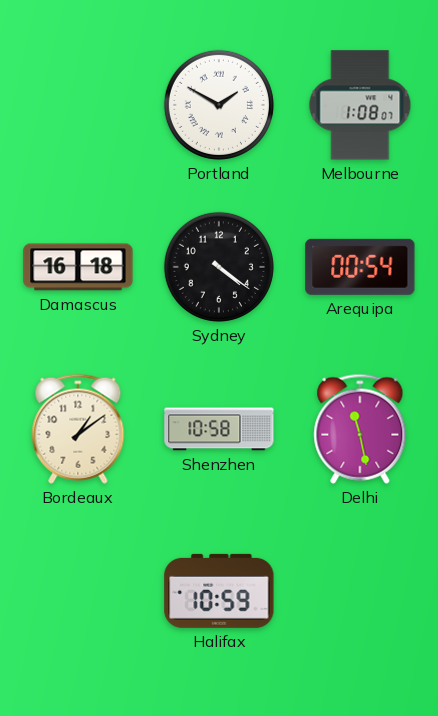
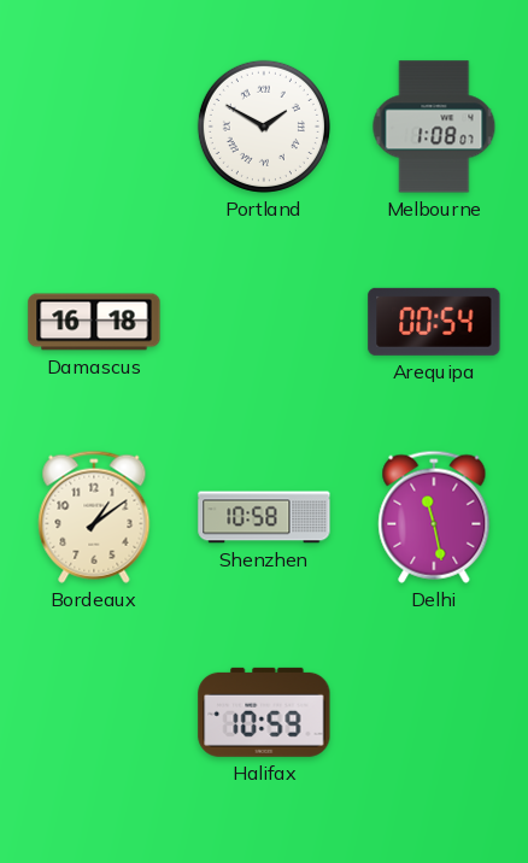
Sydney: 4:21 -> none (219, 267)
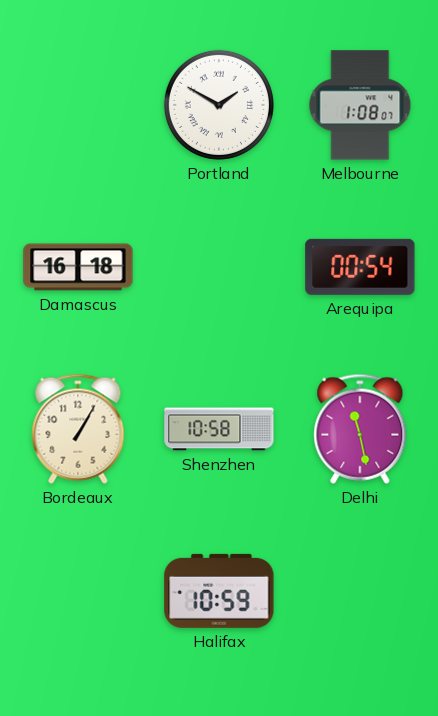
Bordeaux: 1:09 -> 1:05 (78, 429)
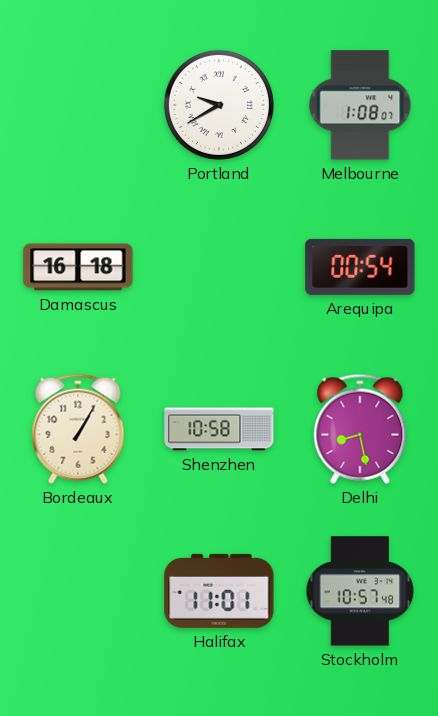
Portland: 1:50 -> 9:40 (219, 105)
Delhi: 11:28 -> 8:28 (360, 429)
Halifax: 10:59 -> 11:01 (219, 591)
Stockholm: none -> 10:57 (360, 591)
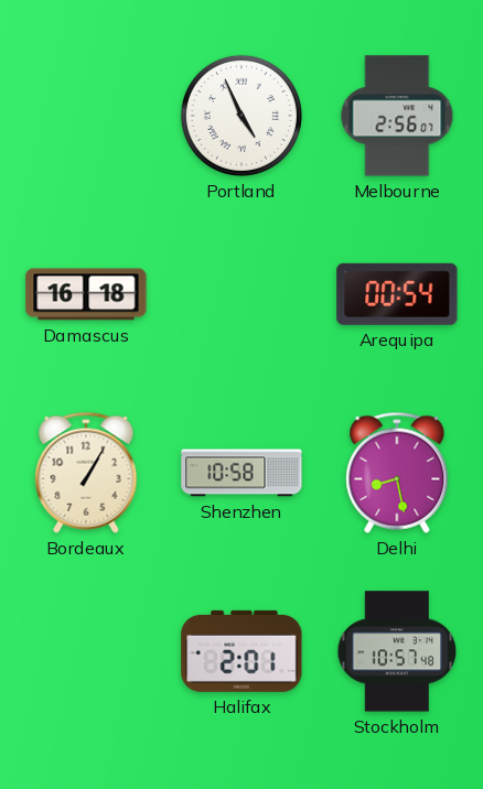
Portland: 9:40 -> 4:56 (241, 116)
Melbourne: 1:08 -> 2:56 (397, 116)
Halifax: 11:01 -> 2:01 (241, 651)
